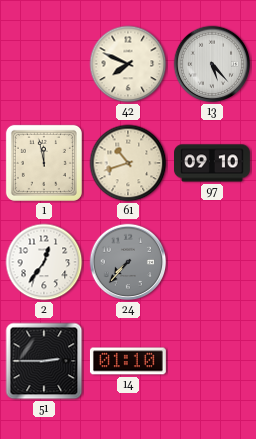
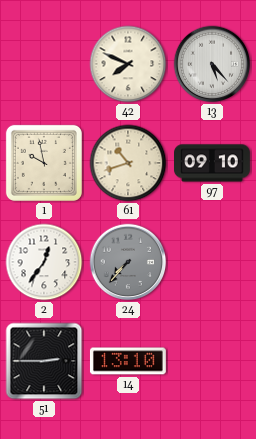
1: 11:58 -> 9:58 (44, 163)
14: 01:10 -> 13:10 (128, 361)
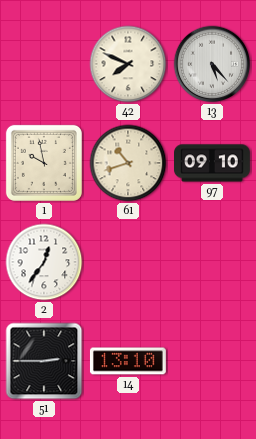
24: 7:37 -> none (128, 262)
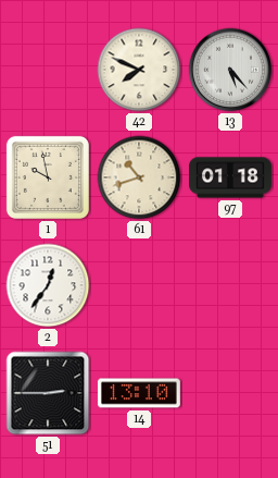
97: 09:10 -> 01:18 (231, 177)
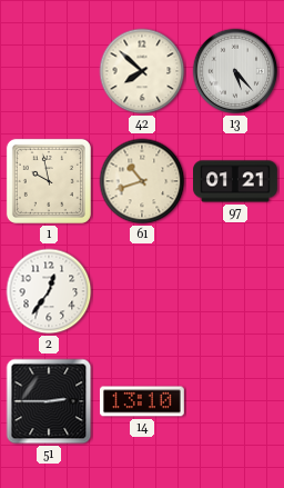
42: 7:49 -> 7:52 (142, 71)
97: 01:18 -> 01:21 (236, 181)
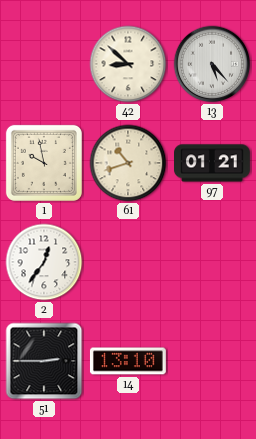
42: 7:52 -> 8:52 (128, 64)
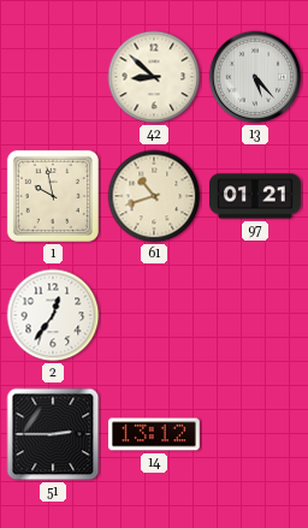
14: 13:10 -> 13:12 (154, 434)
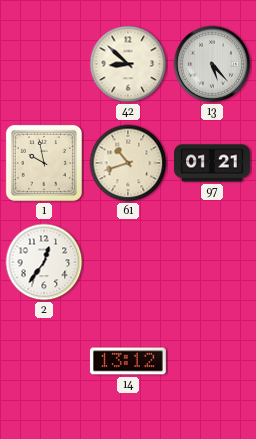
51: 2:45 -> none (53, 434)
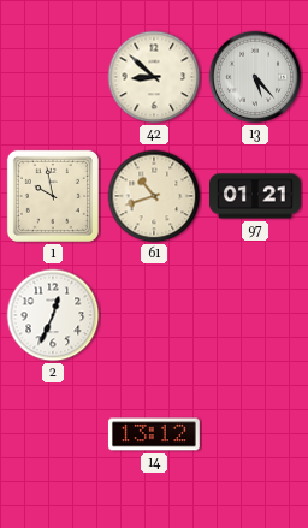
2: 12:36 -> 12:34 (53, 315)
